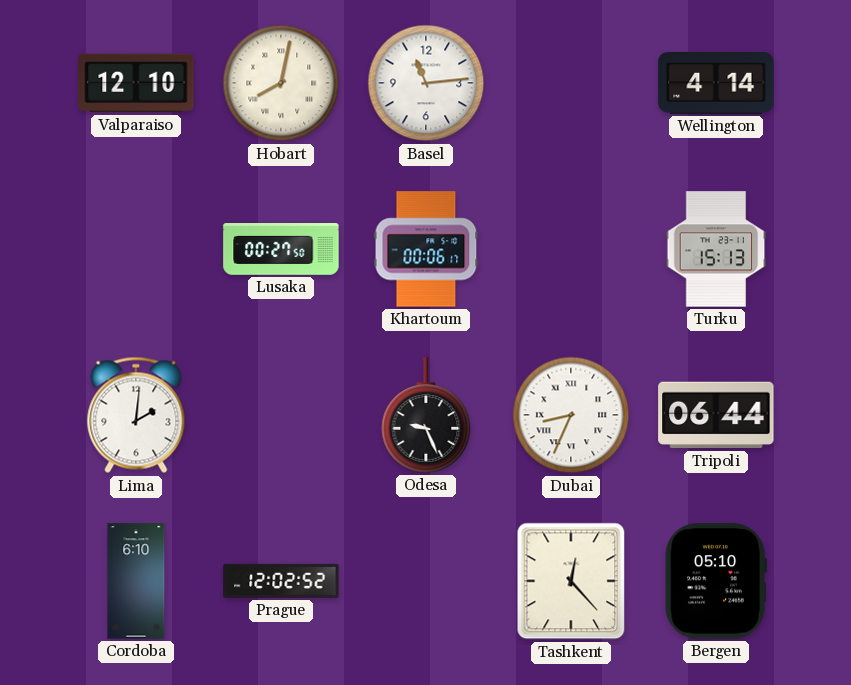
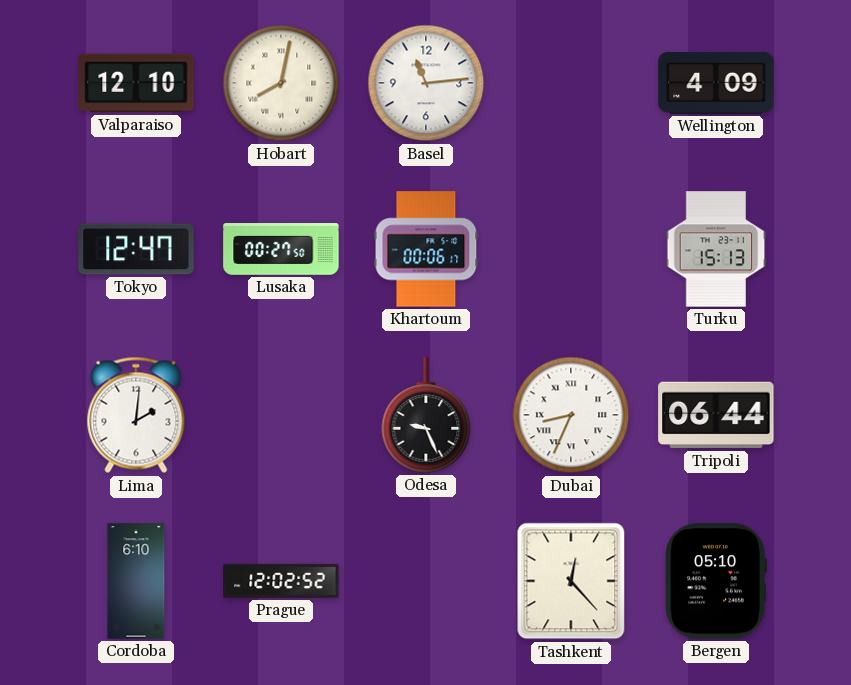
Wellington: 4:14 -> 4:09 (716, 84)
Tokyo: none -> 12:47 (136, 249)
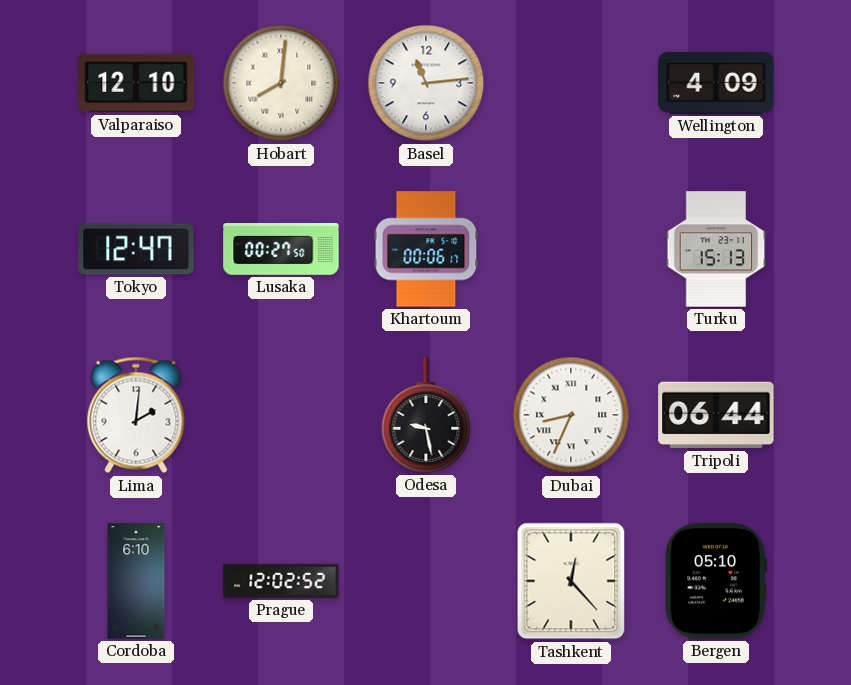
Hobart: 8:02 -> 8:01 (281, 83)
Odesa: 9:26 -> 9:28 (426, 415)
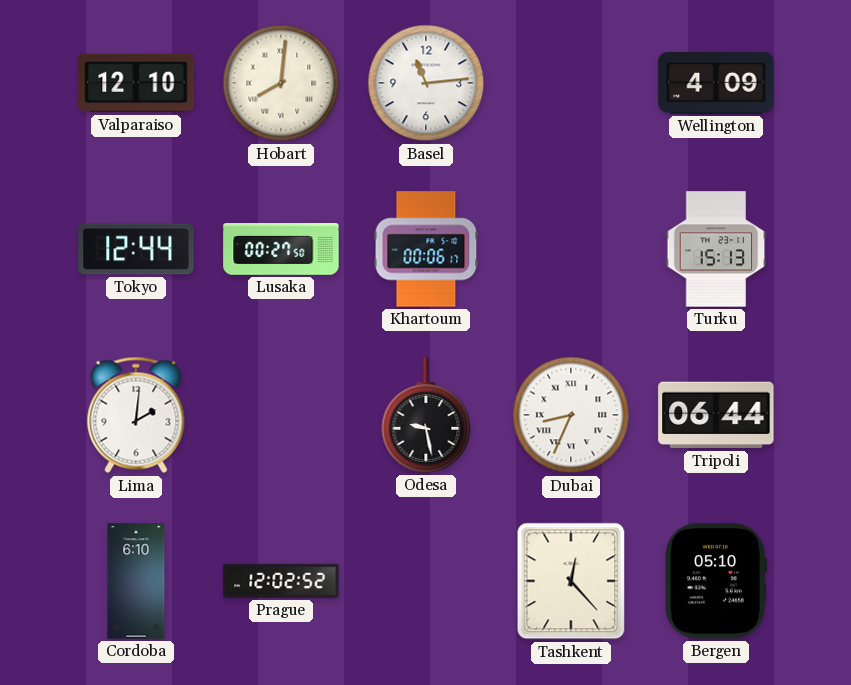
Tokyo: 12:47 -> 12:44 (136, 249)
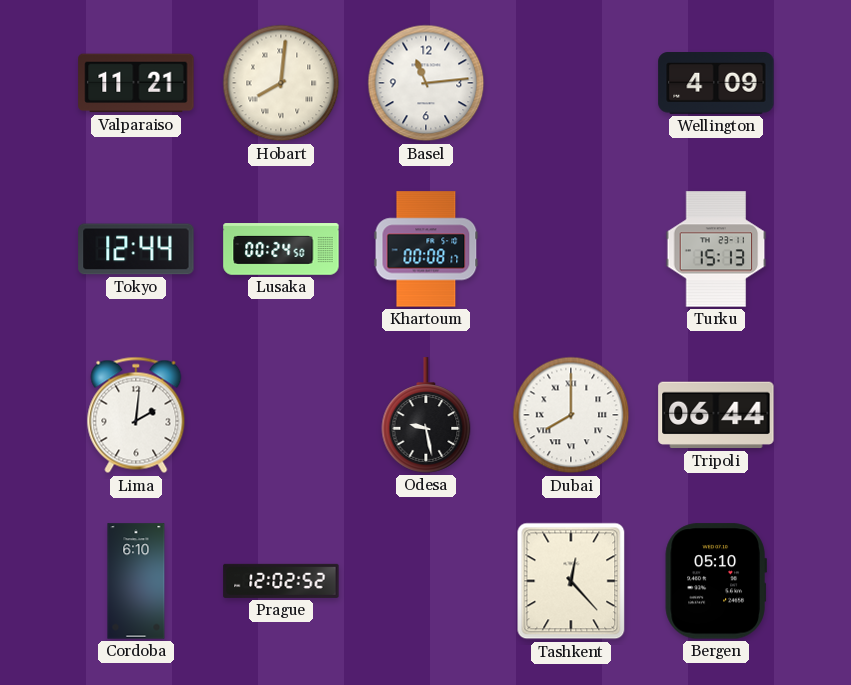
Valparaiso: 12:10 -> 11:21 (136, 83)
Lusaka: 00:27 -> 00:24 (281, 249)
Khartoum: 00:06 -> 00:08 (426, 249)
Dubai: 8:34 -> 8:00 (571, 415)
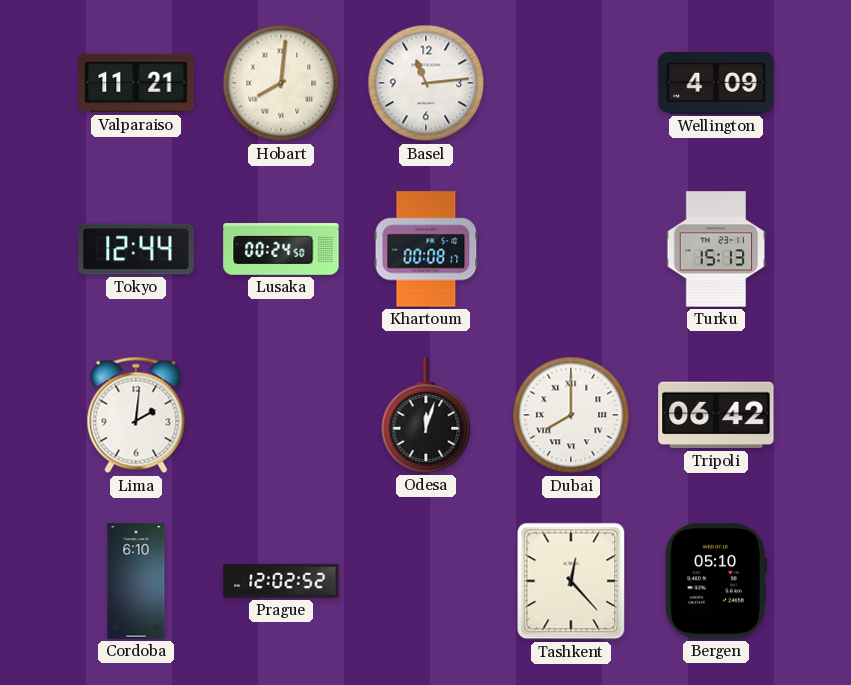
Odesa: 9:28 -> 12:03 (426, 415)
Tripoli: 06:44 -> 06:42 (716, 415)
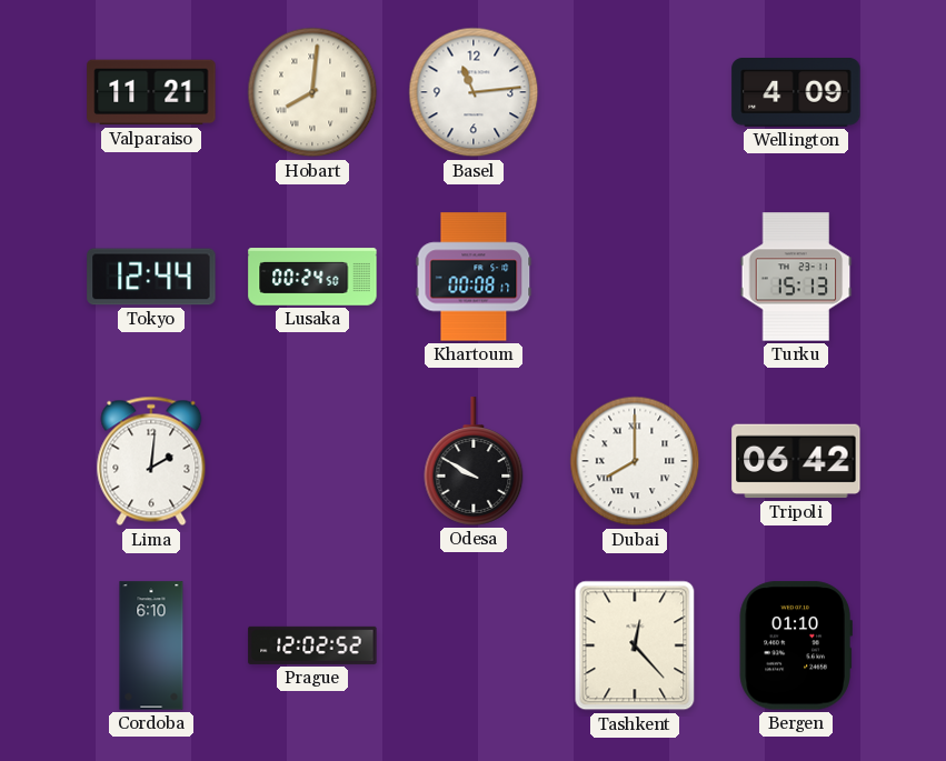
Odesa: 12:03 -> 9:50 (474, 461)
Bergen: 05:10 -> 01:10 (796, 645)
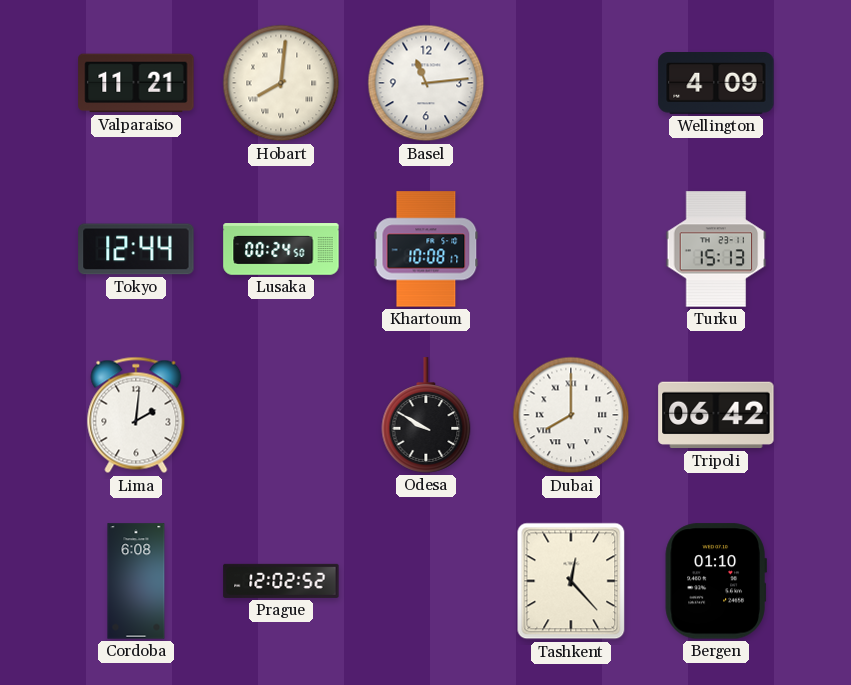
Khartoum: 00:08 -> 10:08 (426, 249)
Cordoba: 6:10 -> 6:08 (136, 581)
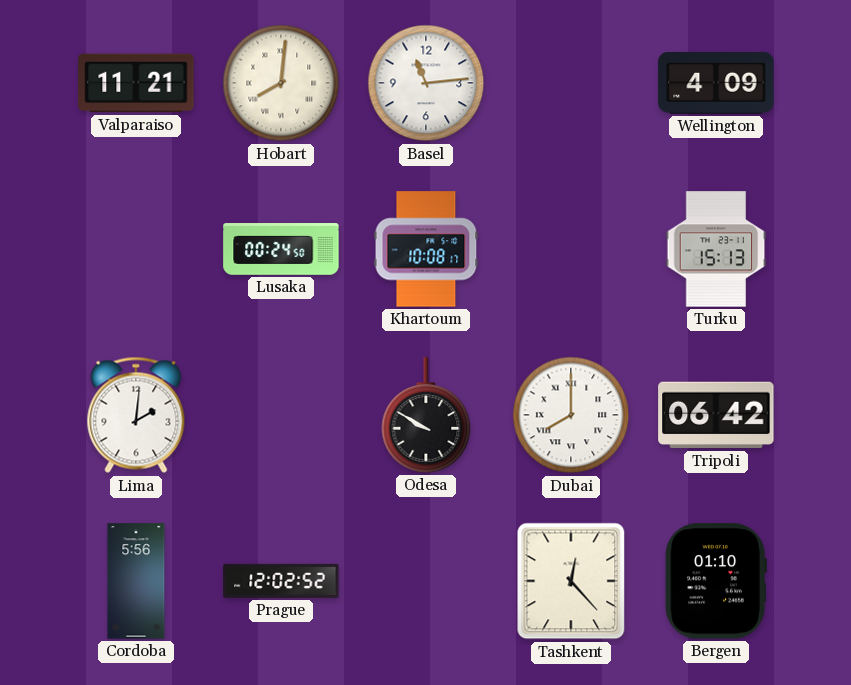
Tokyo: 12:44 -> none (136, 249)
Cordoba: 6:08 -> 5:56 (136, 581)
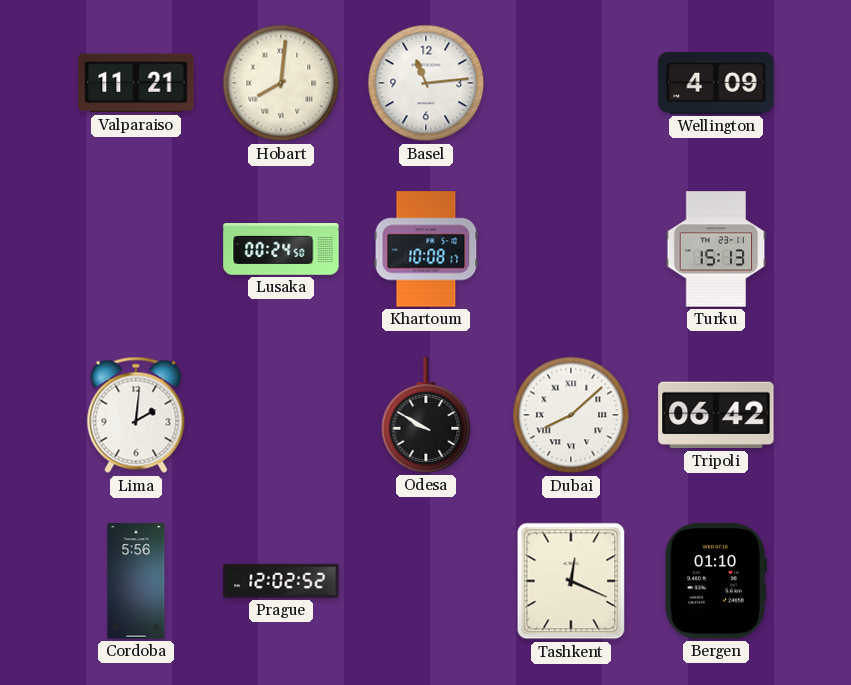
Dubai: 8:00 -> 8:08 (571, 415)
Tashkent: 12:23 -> 12:19 (571, 581)
